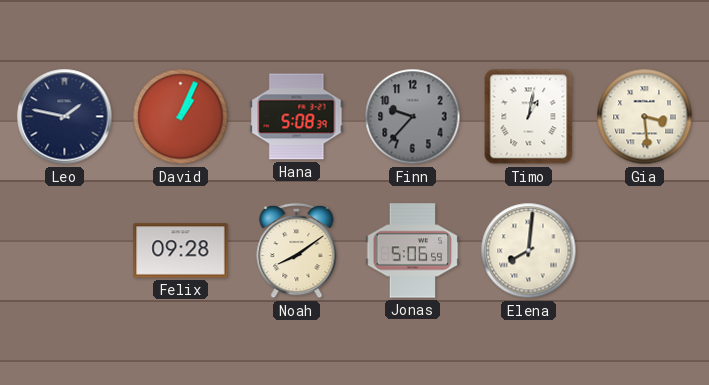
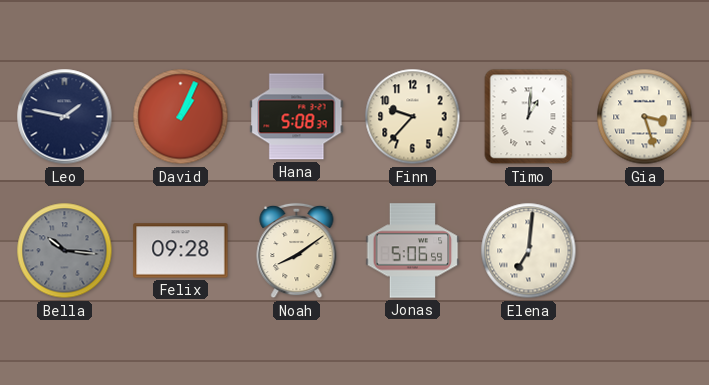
Finn dial: grey -> cream (413, 117)
Timo: 1:02 -> 1:01 (529, 117)
Gia: 3:29 -> 3:27 (645, 117)
Bella: none -> 10:16 (65, 251)
Elena: 8:01 -> 7:01 (529, 251)
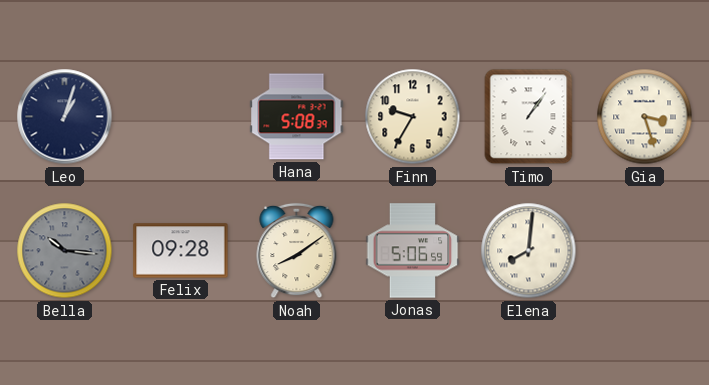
Leo: 1:47 -> 1:03 (65, 117)
David: 1:04 -> none (181, 117)
Finn: 9:37 -> 9:35 (413, 117)
Timo: 1:01 -> 1:06 (529, 117)
Elena: 7:01 -> 8:01 (529, 251)
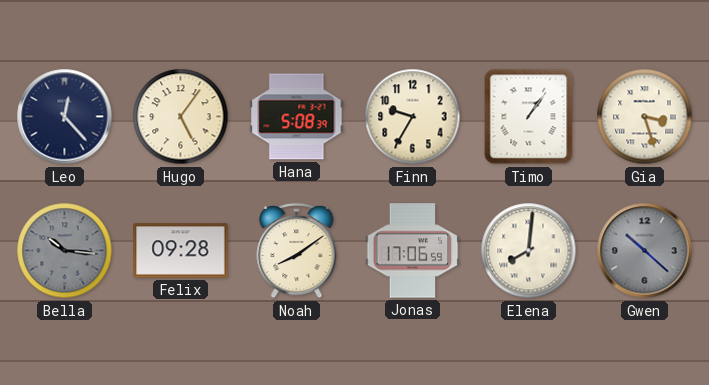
Leo: 1:03 -> 12:23 (65, 117)
Hugo: none -> 5:06 (181, 117)
Jonas: 5:06 -> 17:06 (413, 251)
Gwen: none -> 10:22 (645, 251)
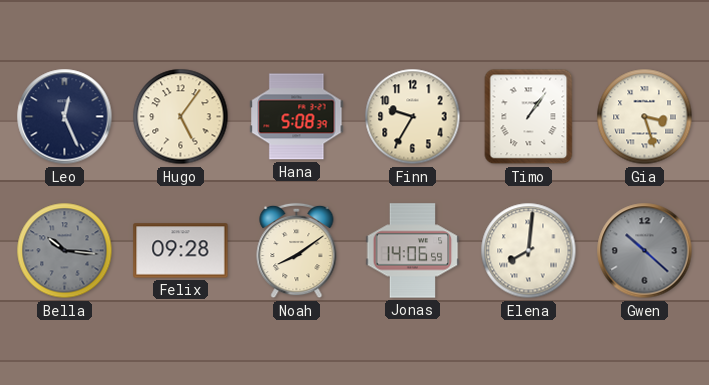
Leo: 12:23 -> 12:26 (65, 117)
Jonas: 17:06 -> 14:06 (413, 251)
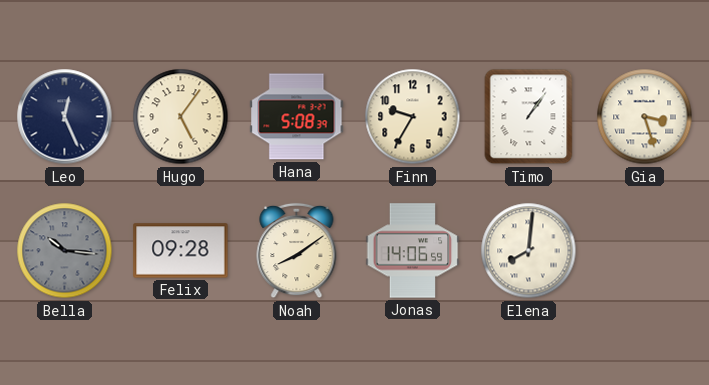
Gwen: 10:22 -> none (645, 251)
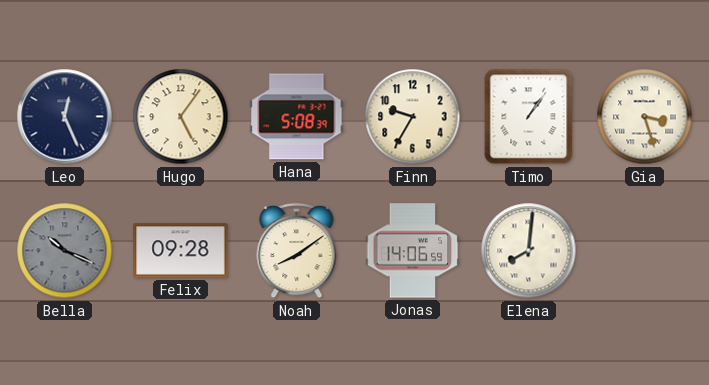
Bella: 10:16 -> 10:19 (65, 251)
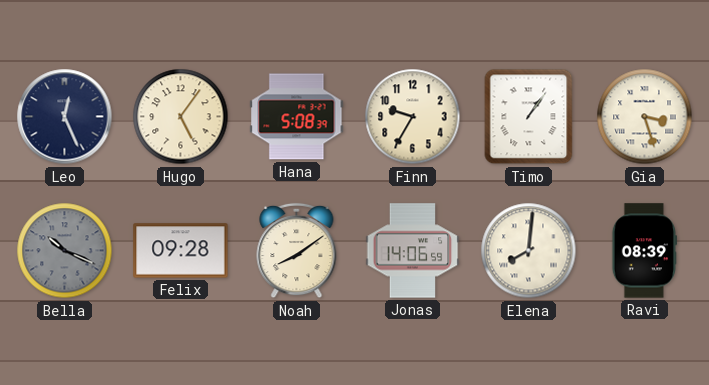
Ravi: none -> 08:39 (644, 251)
